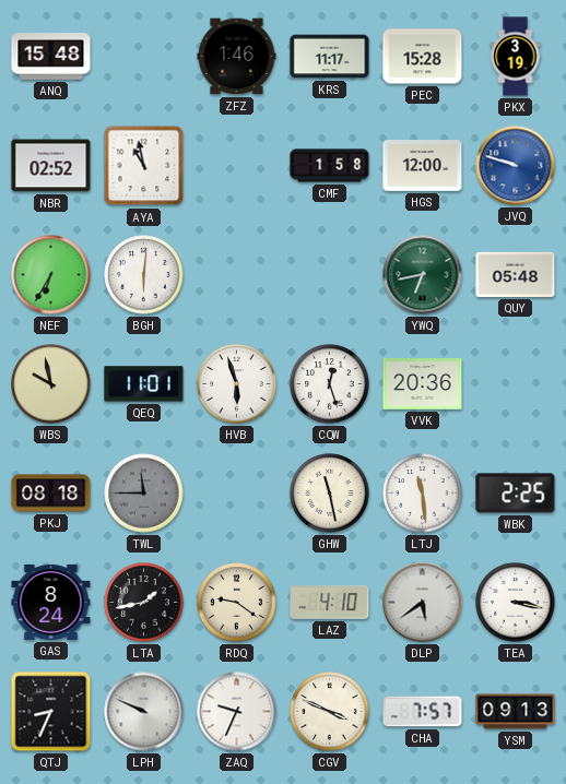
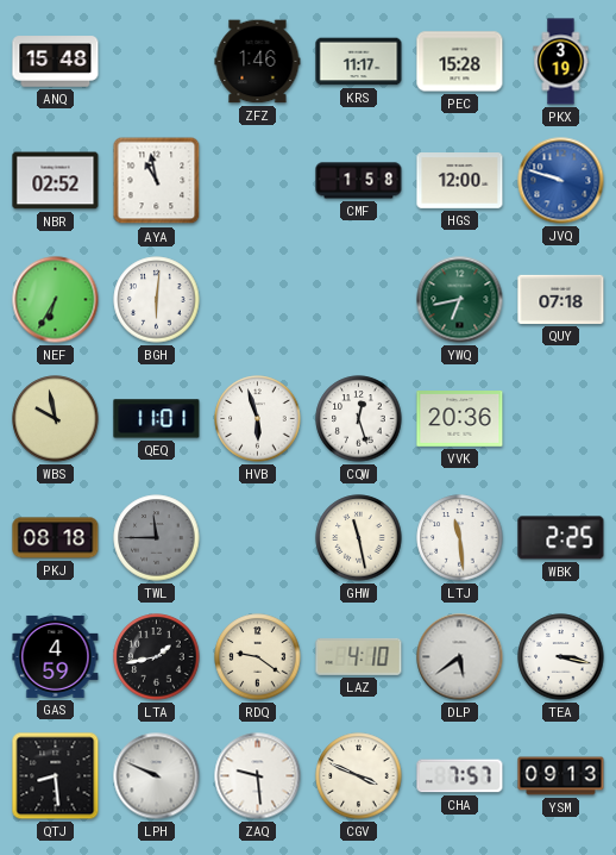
QUY: 05:48 -> 07:18 (561, 299)
GAS: 8:24 -> 4:59 (56, 656)
QTJ: 8:34 -> 8:29 (56, 776)
ZAQ: 9:34 -> 9:29 (258, 776)
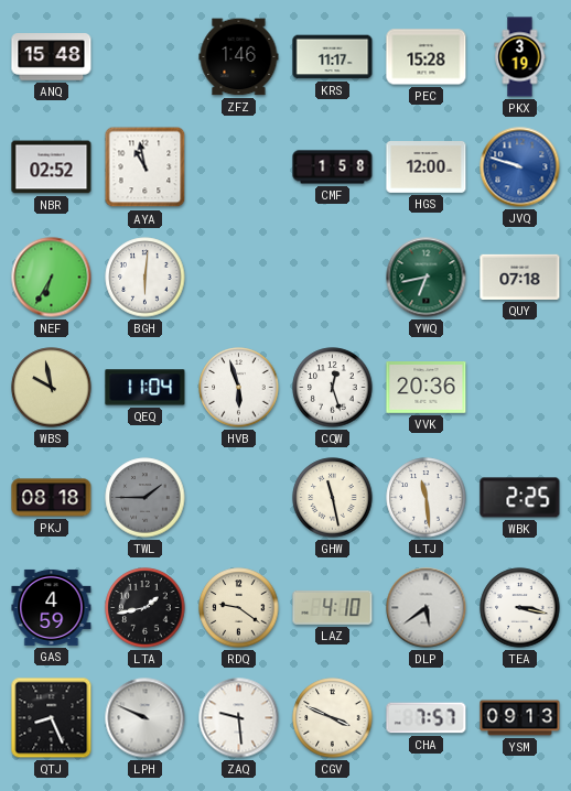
QEQ: 11:01 -> 11:04 (146, 388)
TWL: 11:45 -> 1:45 (146, 498)
QTJ: 8:29 -> 8:26 (52, 718)
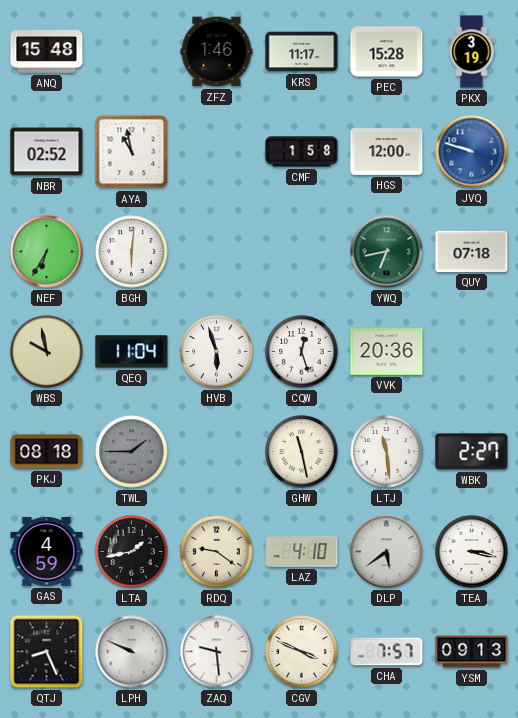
WBK: 2:25 -> 2:27 (472, 452)
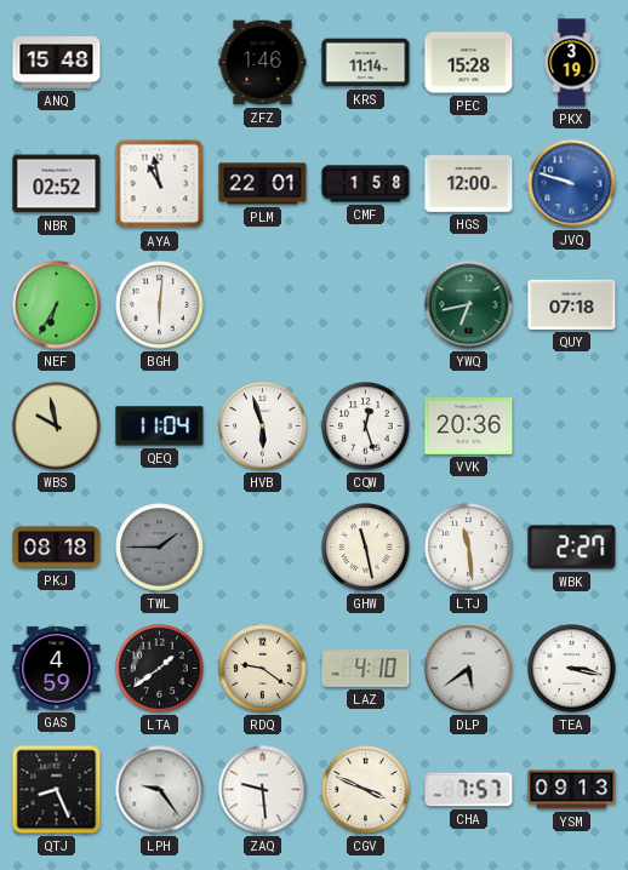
KRS: 11:17 -> 11:14 (366, 63)
PLM: none -> 22:01 (263, 184)
LTA: 1:43 -> 1:39 (160, 669)
LPH: 9:49 -> 9:24 (160, 790)
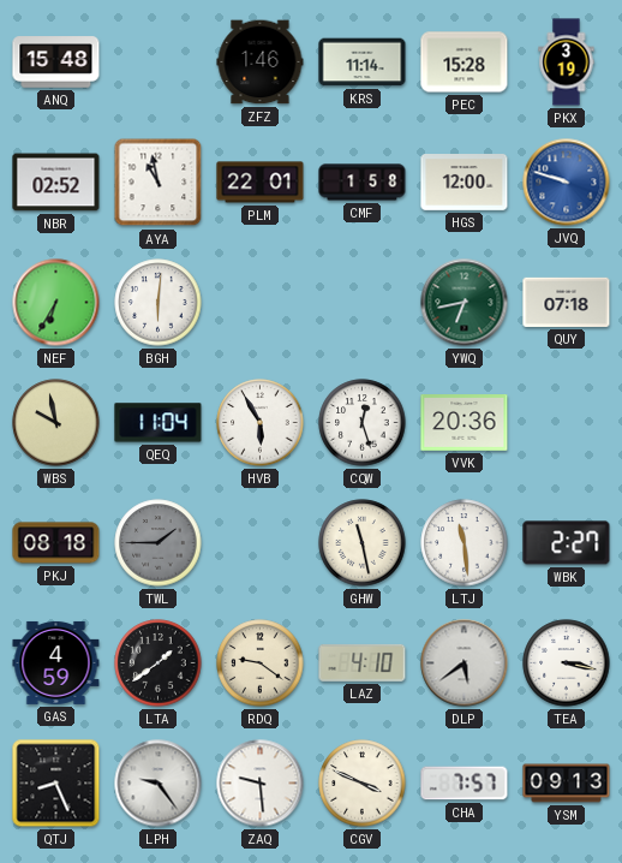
HVB: 5:57 -> 5:55 (261, 423)
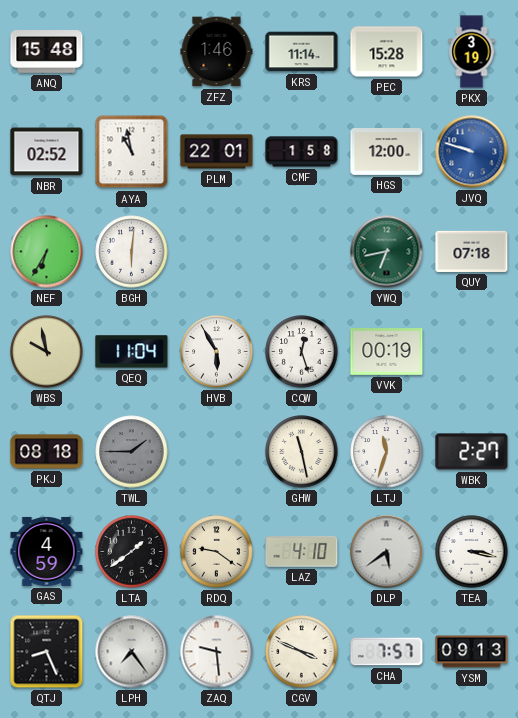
VVK: 20:36 -> 00:19 (387, 352)
LTJ: 11:29 -> 11:33 (387, 452)
LPH: 9:24 -> 7:24 (132, 652)
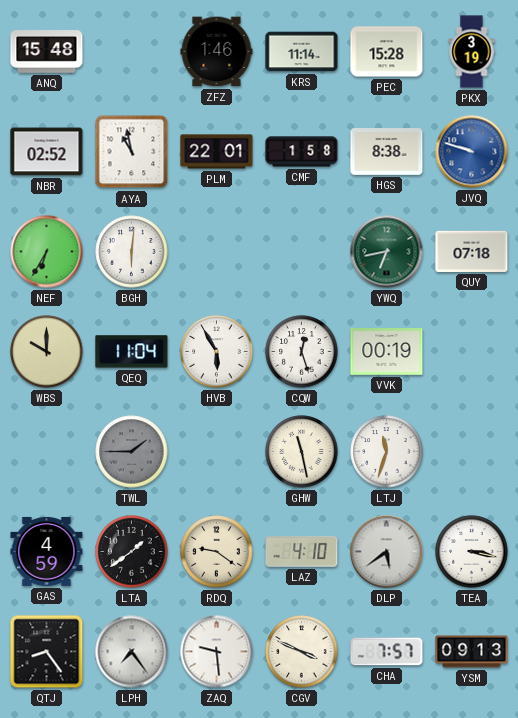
HGS: 12:00 -> 8:38 (387, 152)
WBS: 9:58 -> 10:00 (47, 352)
PKJ: 08:18 -> none (47, 452)
WBK: 2:27 -> none (472, 452)
QTJ: 8:26 -> 8:24 (47, 652)
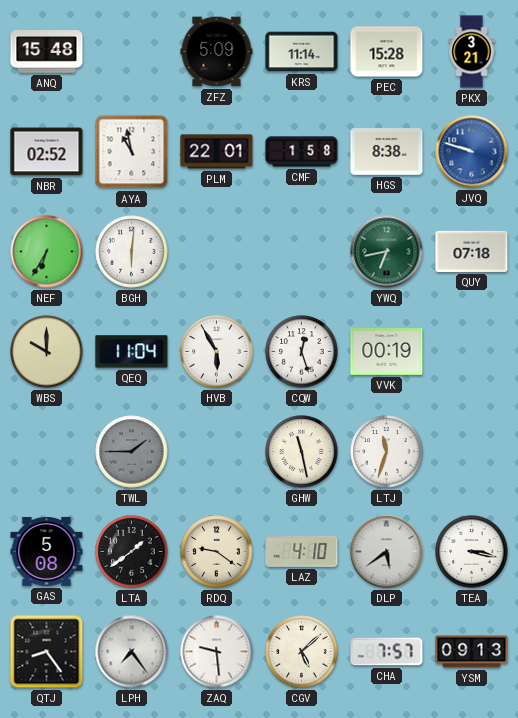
ZFZ: 1:46 -> 5:09 (217, 52)
PKX: 3:19 -> 3:21 (472, 52)
GAS: 4:59 -> 5:08 (47, 551)
CGV: 3:49 -> 5:08 (302, 652)
